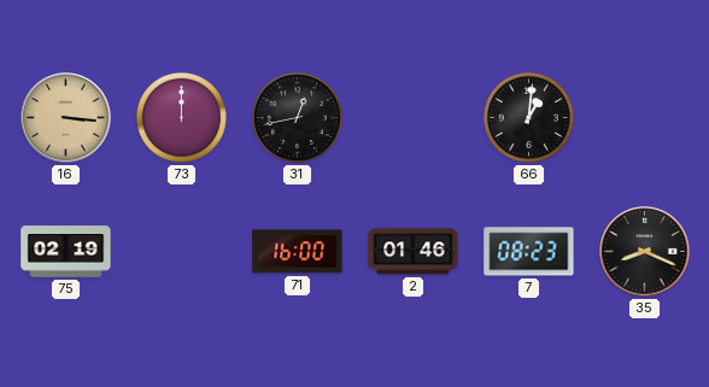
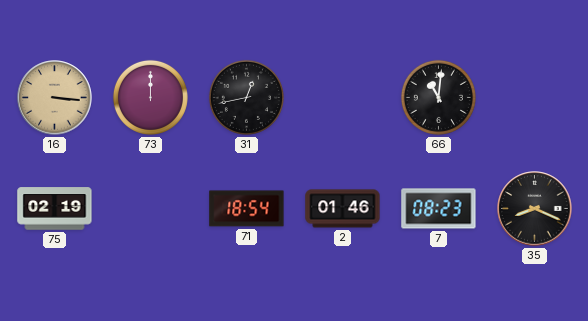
66: 1:01 -> 11:01 (438, 97)
71: 16:00 -> 18:54 (247, 209)
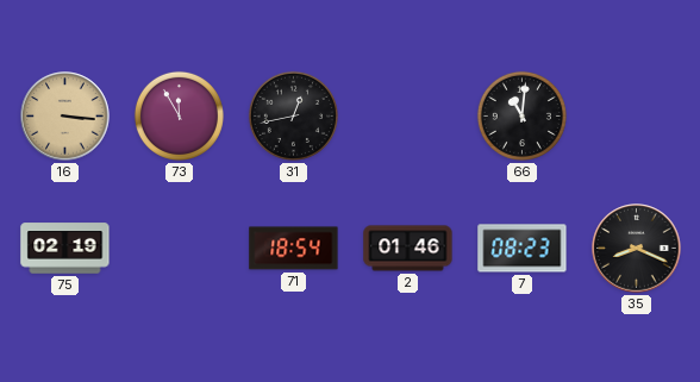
73: 12:00 -> 11:55 (179, 115)
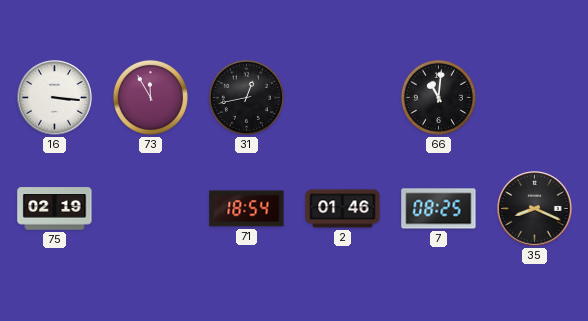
16 dial: champagne -> white (55, 98)
7: 08:23 -> 08:25 (439, 209)
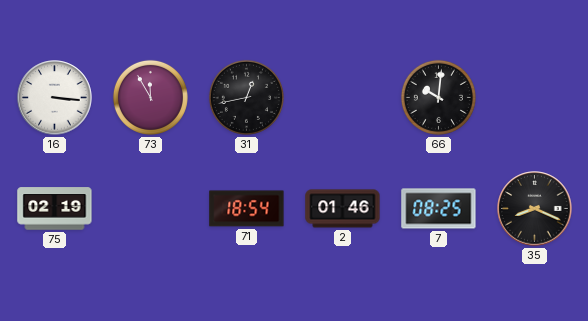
66: 11:01 -> 10:01 (438, 97)
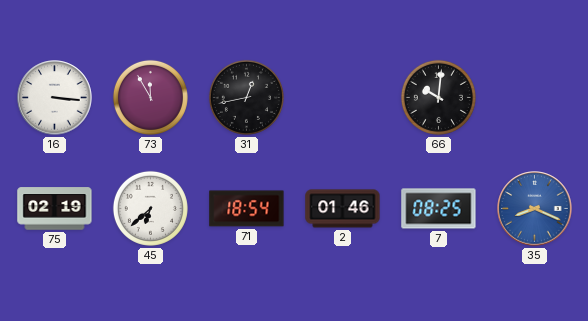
45: none -> 6:38 (150, 208)
35 dial: black -> blue (535, 209)
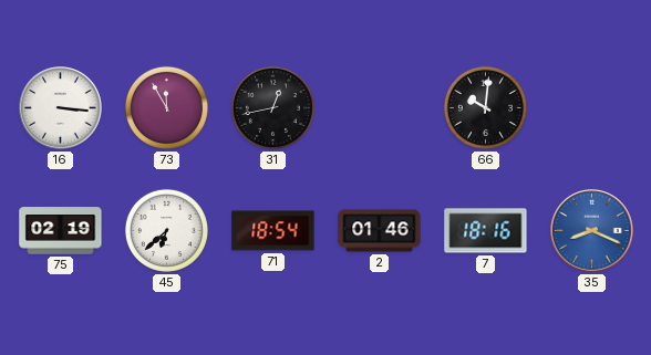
7: 08:25 -> 18:16 (486, 231)
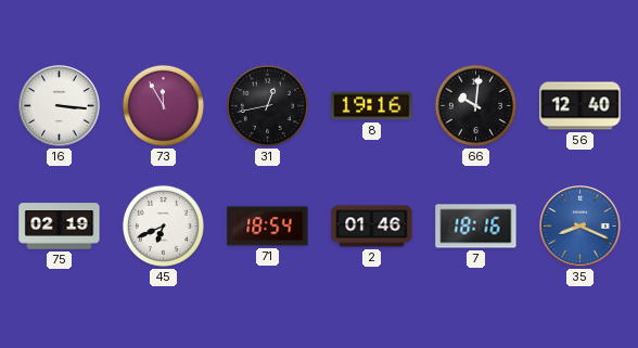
8: none -> 19:16 (372, 106)
56: none -> 12:40 (580, 106)
45: 6:38 -> 6:41 (163, 225)
